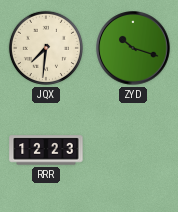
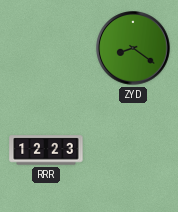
JQX: 7:31 -> none (46, 48)
ZYD: 10:18 -> 8:21 (133, 48)
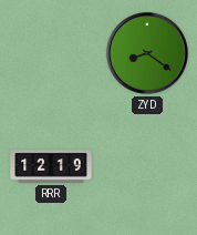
RRR: 12:23 -> 12:19 (51, 166)
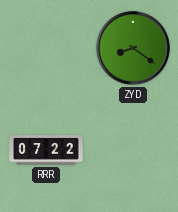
RRR: 12:19 -> 07:22 (46, 150)
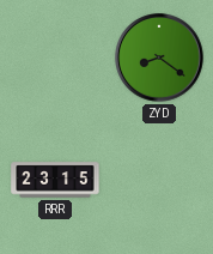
RRR: 07:22 -> 23:15 (55, 180)
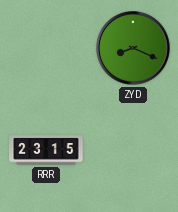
ZYD: 8:21 -> 8:19 (133, 48)
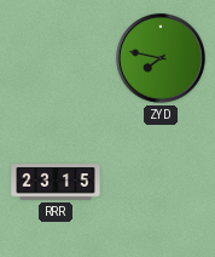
ZYD: 8:19 -> 7:47 (161, 58)
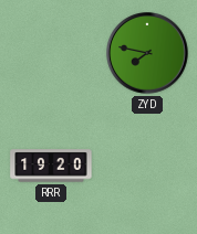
RRR: 23:15 -> 19:20 (51, 166)
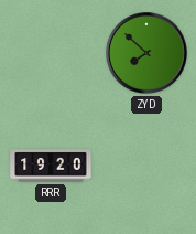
ZYD: 7:47 -> 7:52 (146, 53)
